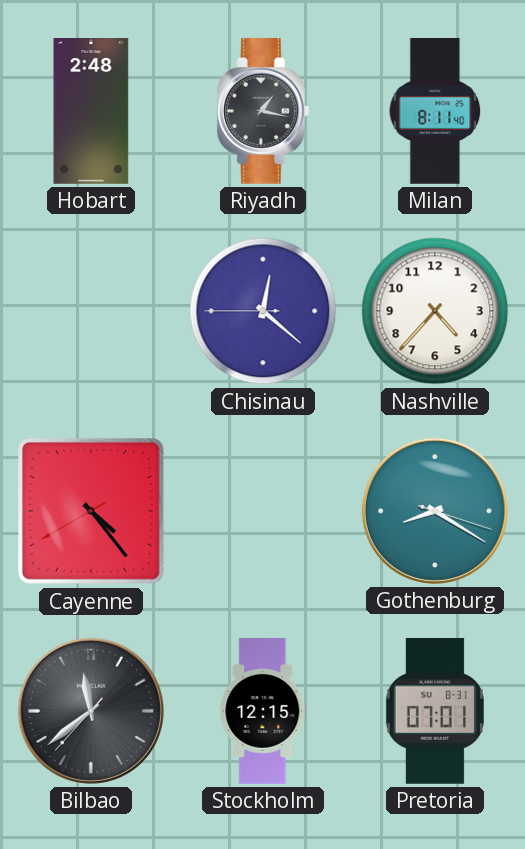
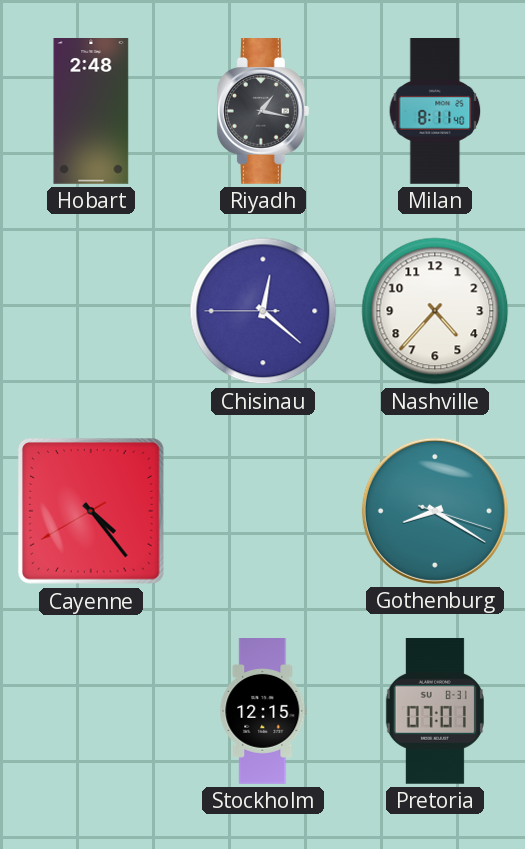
Bilbao: 11:38 -> none (91, 711)
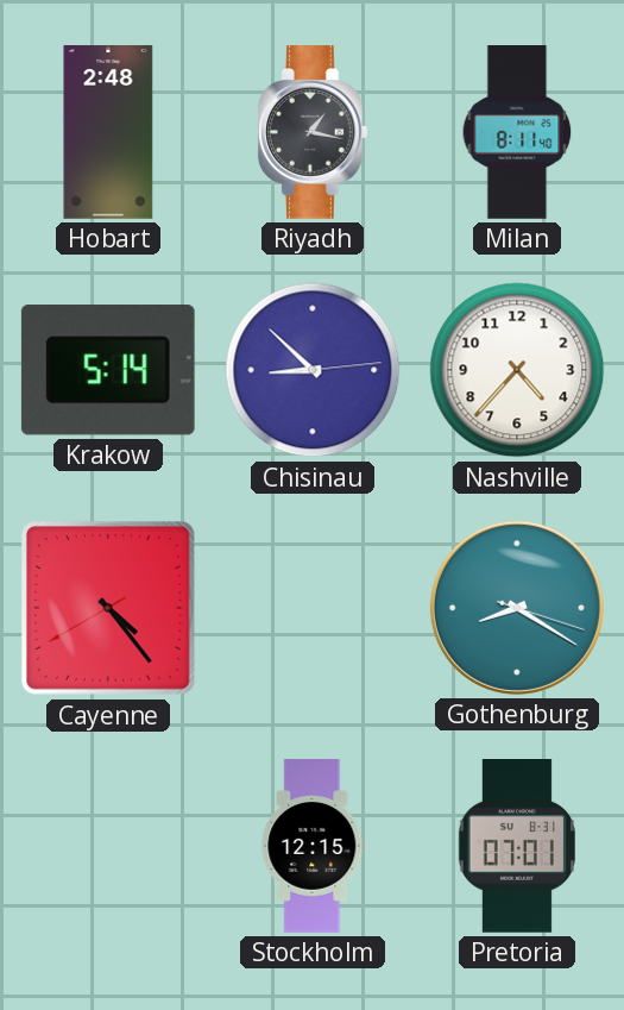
Krakow: none -> 5:14 (108, 371)
Chisinau: 12:21 -> 8:52 (313, 370)
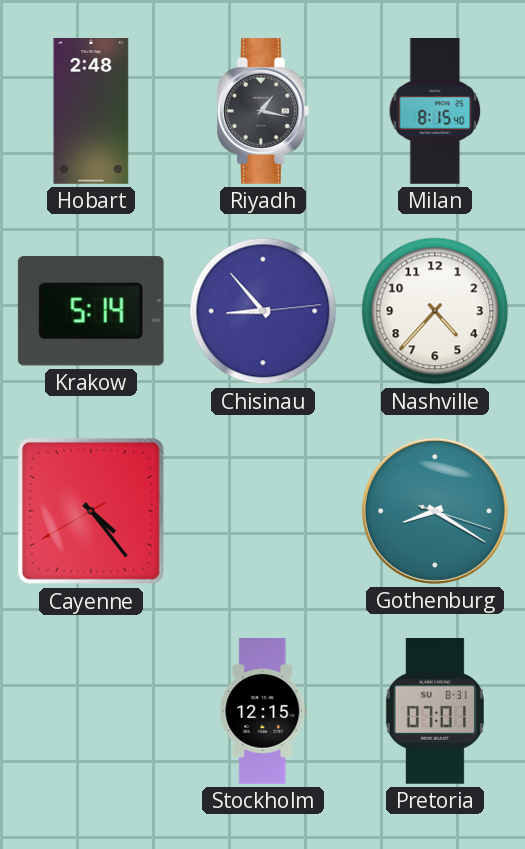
Milan: 8:11 -> 8:15 (435, 112)
Chisinau: 8:52 -> 8:53 (263, 311)
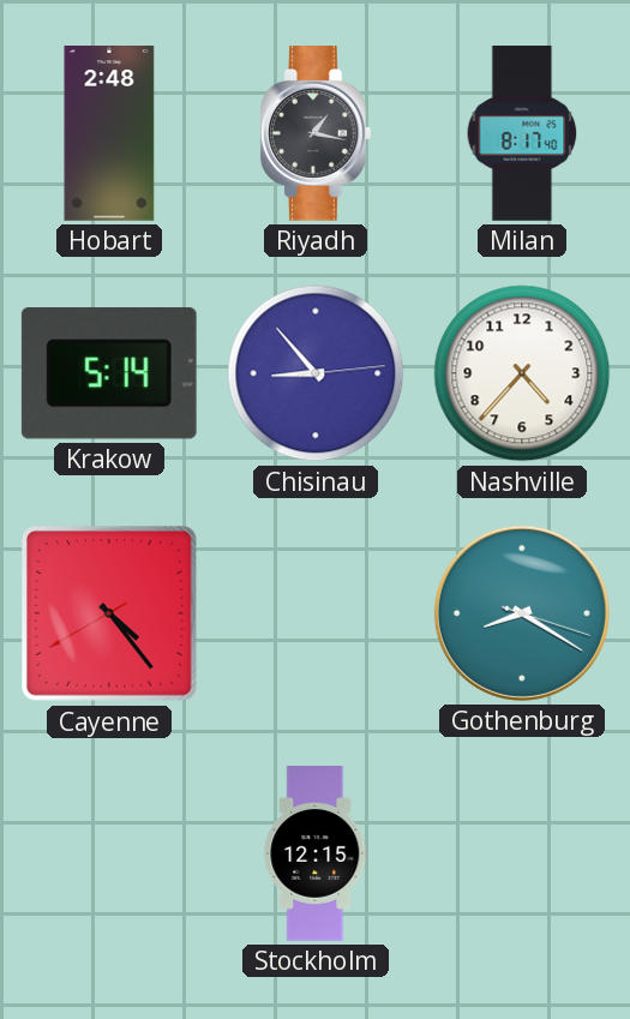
Milan: 8:15 -> 8:17 (522, 134)
Pretoria: 07:01 -> none (435, 712)
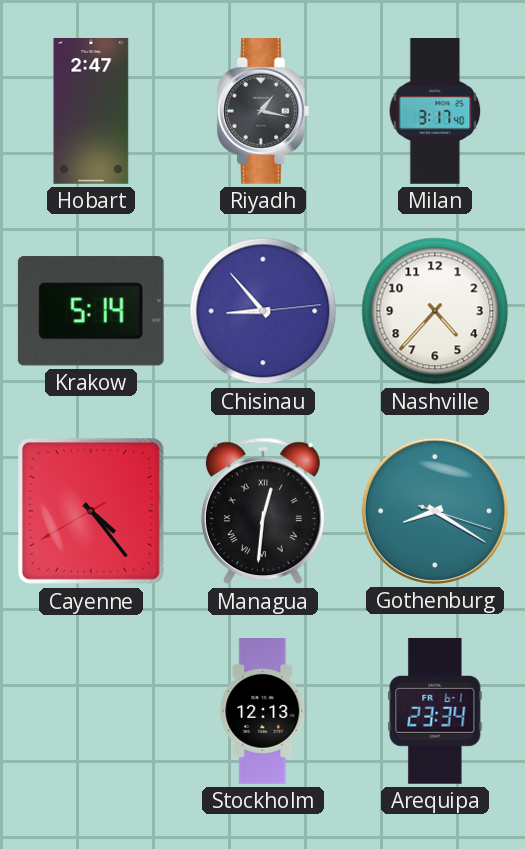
Hobart: 2:48 -> 2:47 (91, 112)
Milan: 8:17 -> 3:17 (435, 112)
Managua: none -> 12:31 (263, 511)
Stockholm: 12:15 -> 12:13 (263, 712)
Arequipa: none -> 23:34 (435, 711)
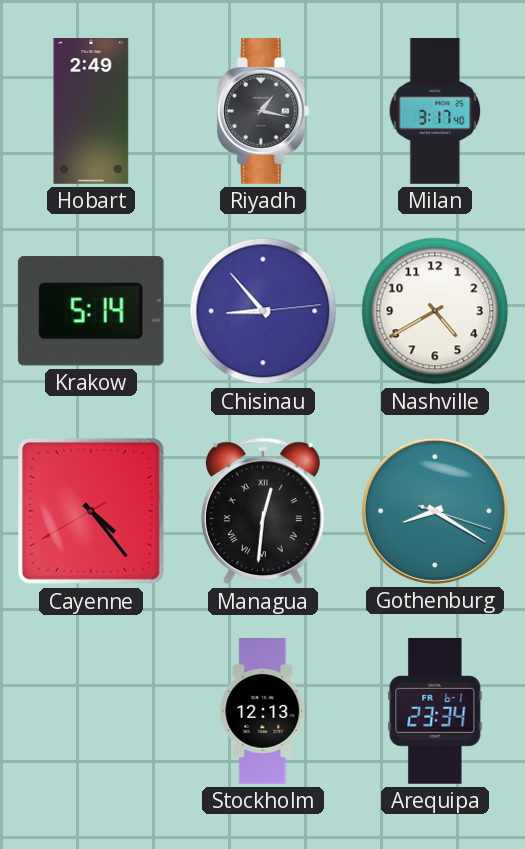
Hobart: 2:47 -> 2:49 (91, 112)
Nashville: 4:37 -> 4:40 (435, 311)
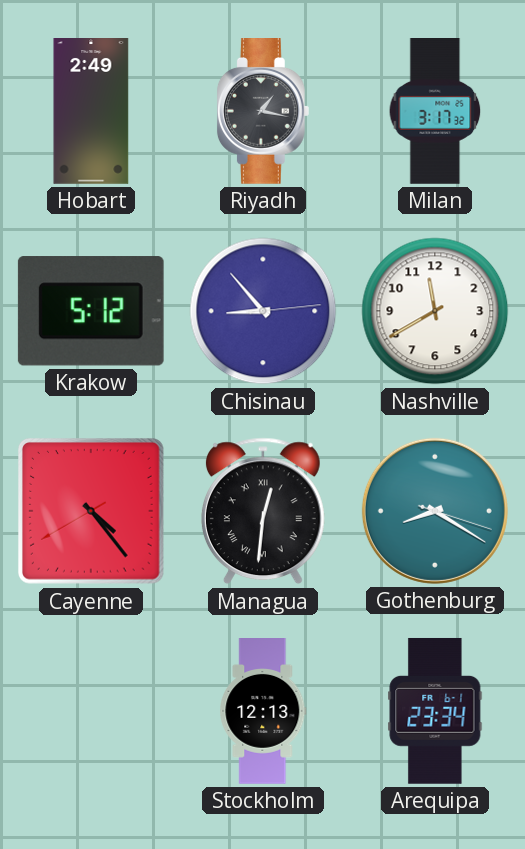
Milan: 3:17:40 -> 3:17:32 (435, 112)
Krakow: 5:14 -> 5:12 (91, 312)
Nashville: 4:40 -> 11:40 (435, 311)
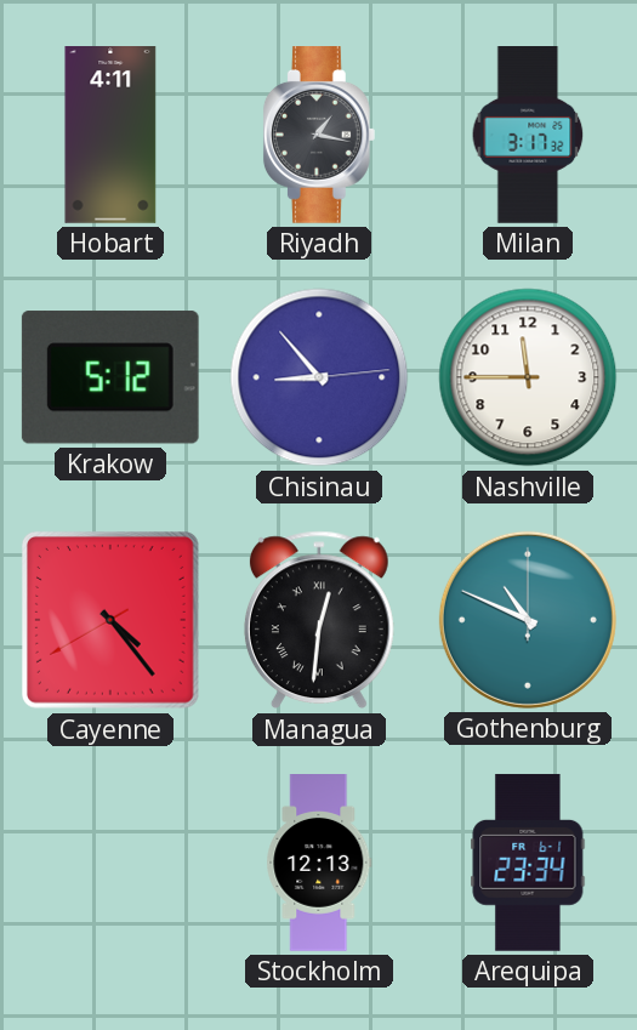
Hobart: 2:49 -> 4:11 (110, 136)
Nashville: 11:40 -> 11:45 (528, 377)
Gothenburg: 8:20 -> 10:49 (528, 620)
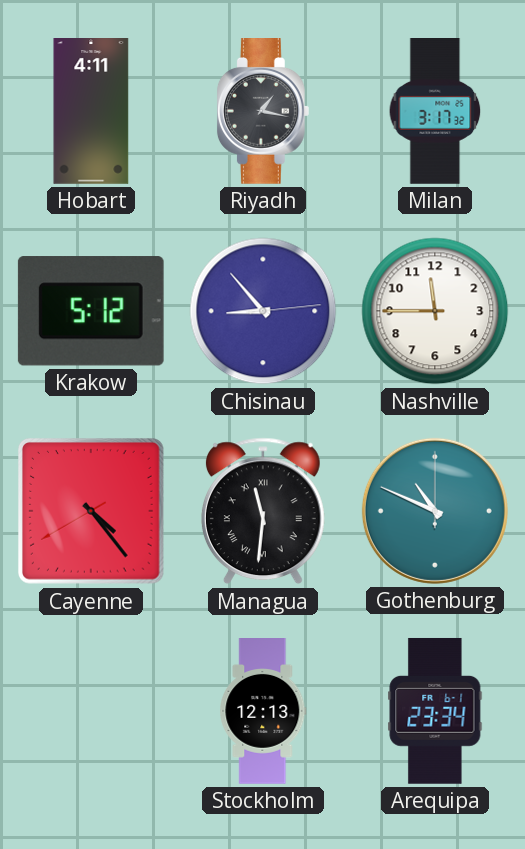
Managua: 12:31 -> 11:31 (263, 511)
